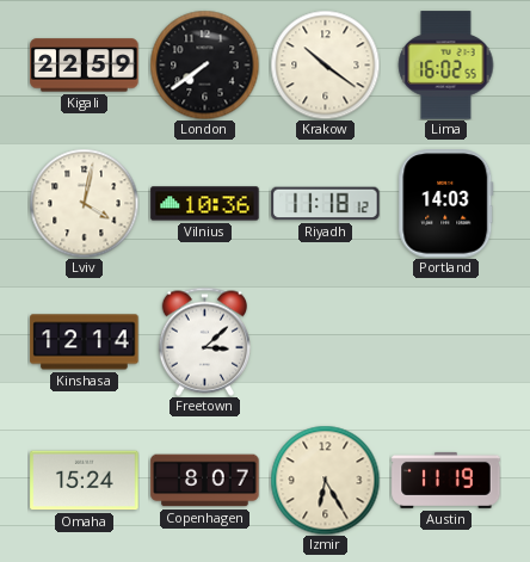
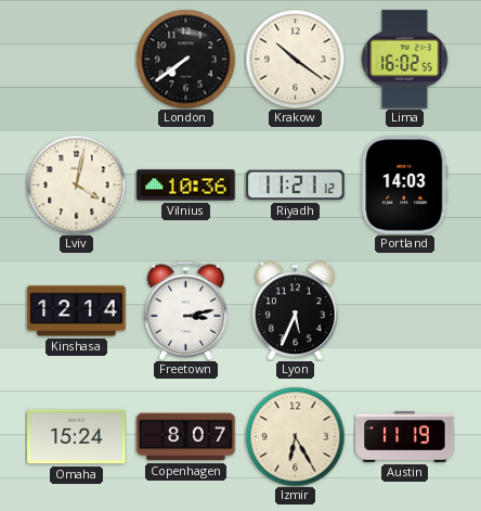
Kigali: 22:59 -> none (85, 66)
Riyadh: 11:18 -> 11:21 (296, 186)
Freetown: 3:08 -> 3:13 (185, 310)
Lyon: none -> 5:34 (296, 310)
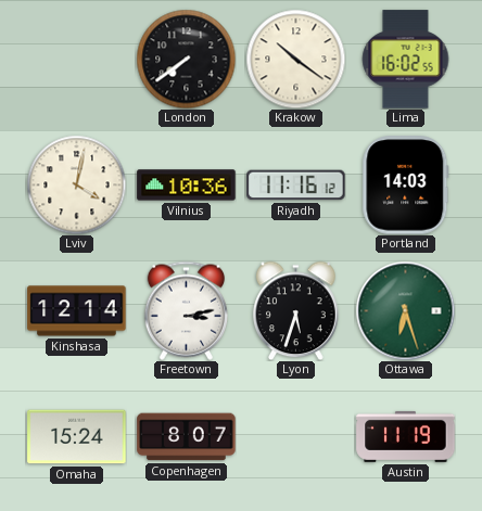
Riyadh: 11:21 -> 11:16 (296, 186)
Lyon: 5:34 -> 5:33 (296, 310)
Ottawa: none -> 6:27 (405, 310)
Izmir: 6:25 -> none (295, 436)
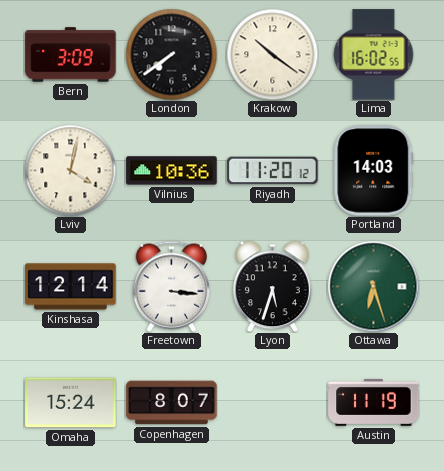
Bern: none -> 3:09 (71, 55)
Riyadh: 11:16 -> 11:20 (273, 171)
Freetown: 3:13 -> 3:16 (171, 286)
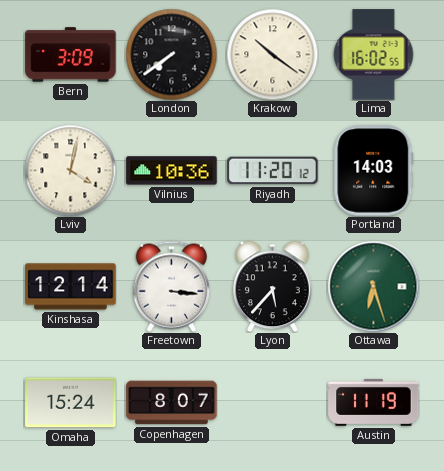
Lyon: 5:33 -> 5:37 (273, 286)
